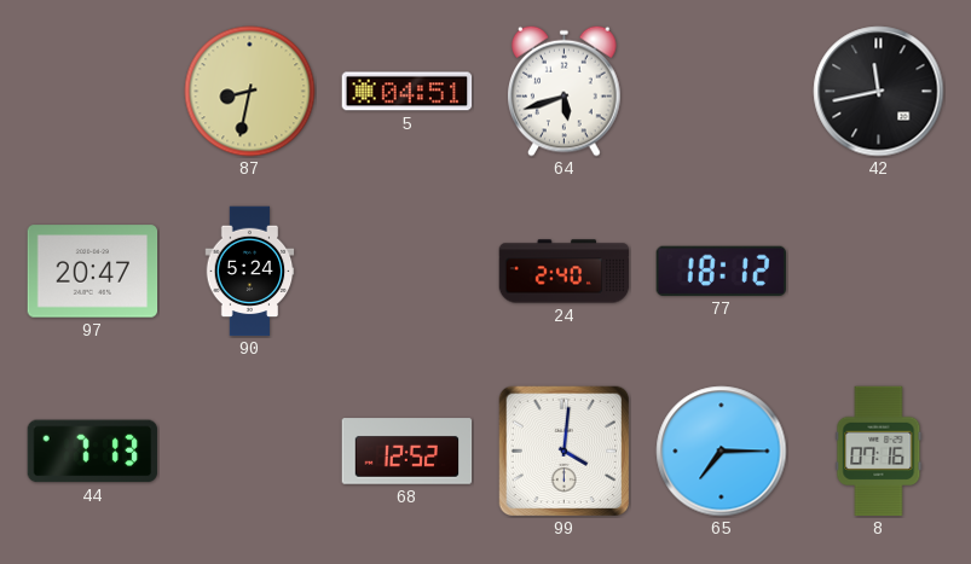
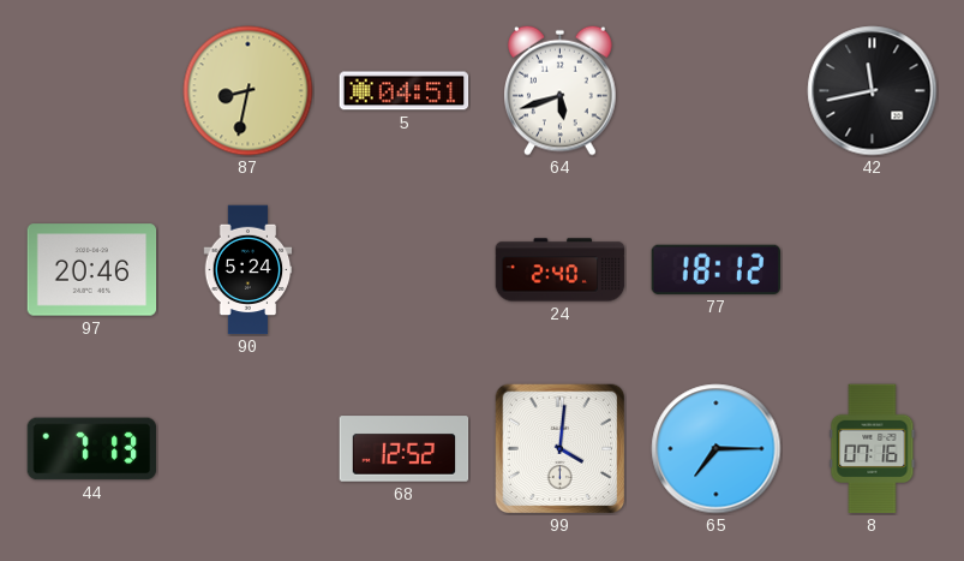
97: 20:47 -> 20:46 (92, 270)
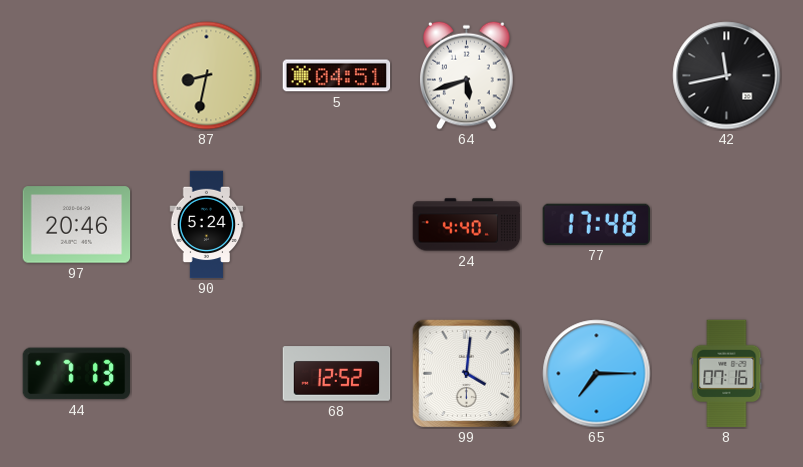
24: 2:40 -> 4:40 (467, 225)
77: 18:12 -> 17:48 (596, 224)
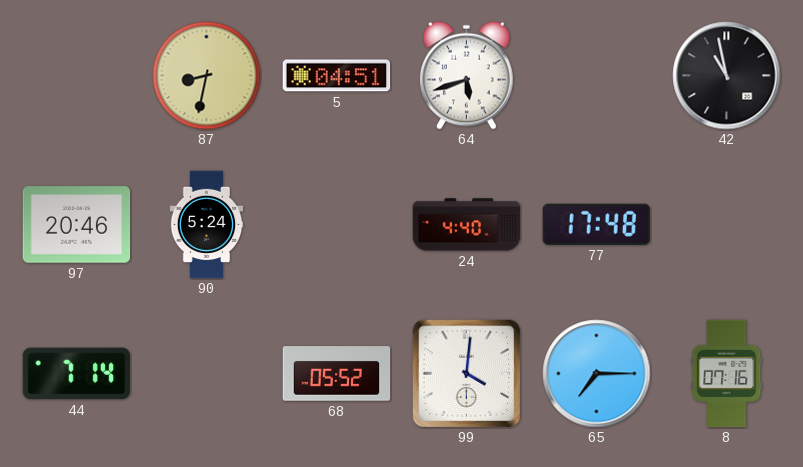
42: 11:43 -> 10:58 (727, 76)
44: 7:13 -> 7:14 (77, 374)
68: 12:52 -> 05:52 (337, 374)
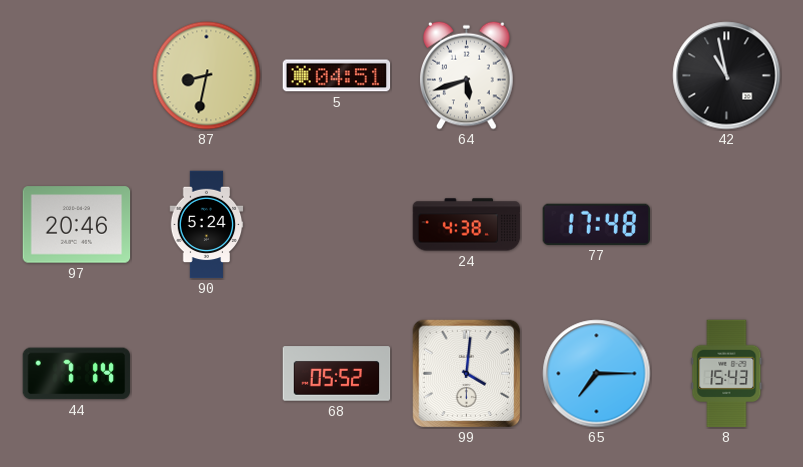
24: 4:40 -> 4:38 (467, 225)
8: 07:16 -> 15:43 (727, 374)
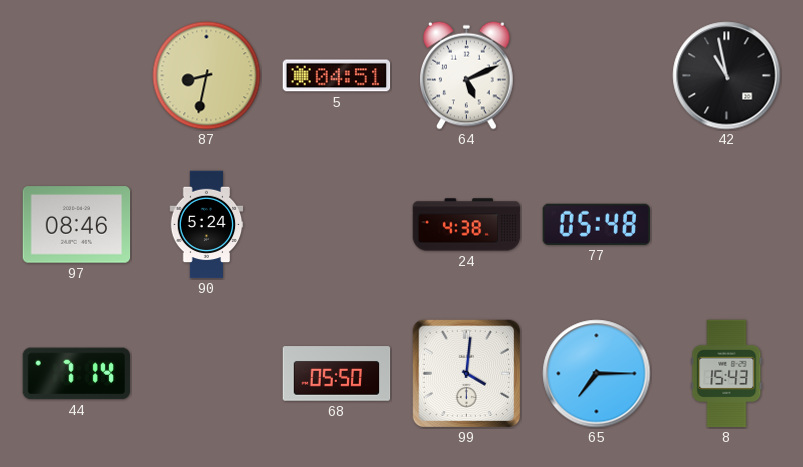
64: 5:42 -> 5:11 (467, 75)
97: 20:46 -> 08:46 (77, 225)
77: 17:48 -> 05:48 (596, 224)
68: 05:52 -> 05:50 (337, 374)
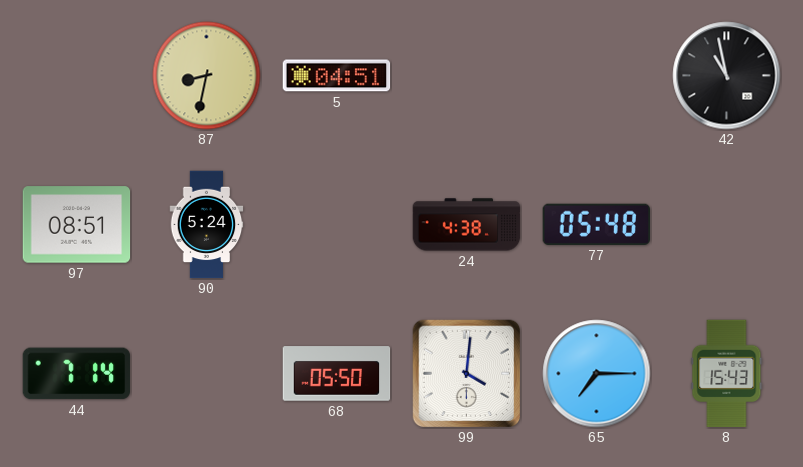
64: 5:11 -> none (467, 75)
97: 08:46 -> 08:51 (77, 225)
